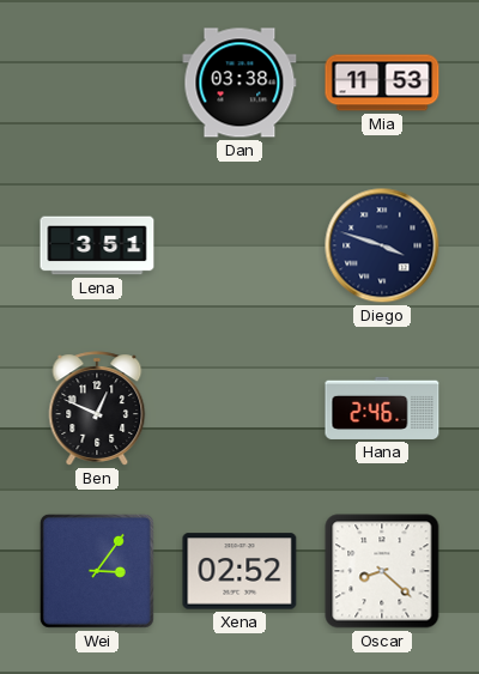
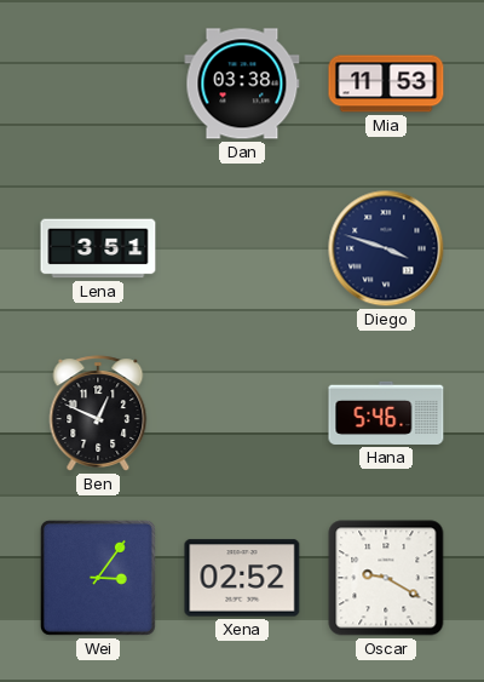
Hana: 2:46 -> 5:46 (386, 413)
Oscar: 8:22 -> 9:20 (386, 578)
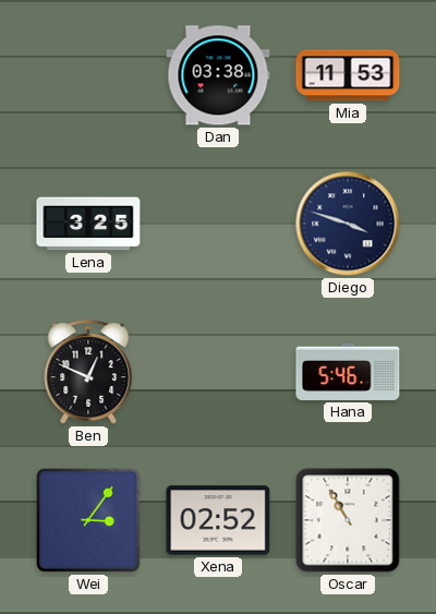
Lena: 3:51 -> 3:25 (88, 224)
Oscar: 9:20 -> 10:55 (348, 520)
